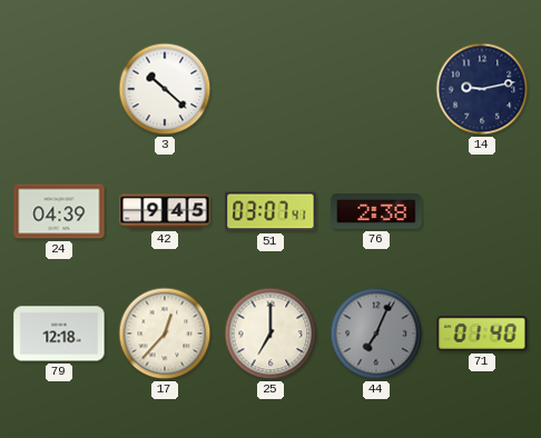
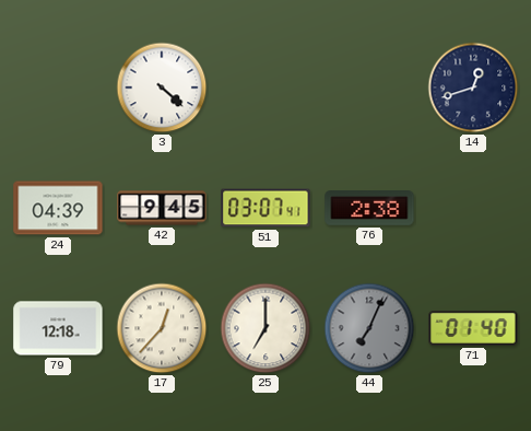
3: 10:22 -> 4:22 (162, 88)
14: 9:13 -> 12:42 (473, 88)
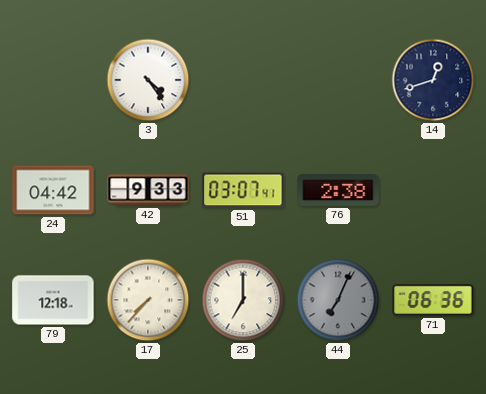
3: 4:22 -> 4:24 (148, 80)
24: 04:39 -> 04:42 (53, 190)
42: 9:45 -> 9:33 (148, 190)
17: 12:37 -> 7:37 (148, 300)
71: 01:40 -> 06:36 (433, 301)
